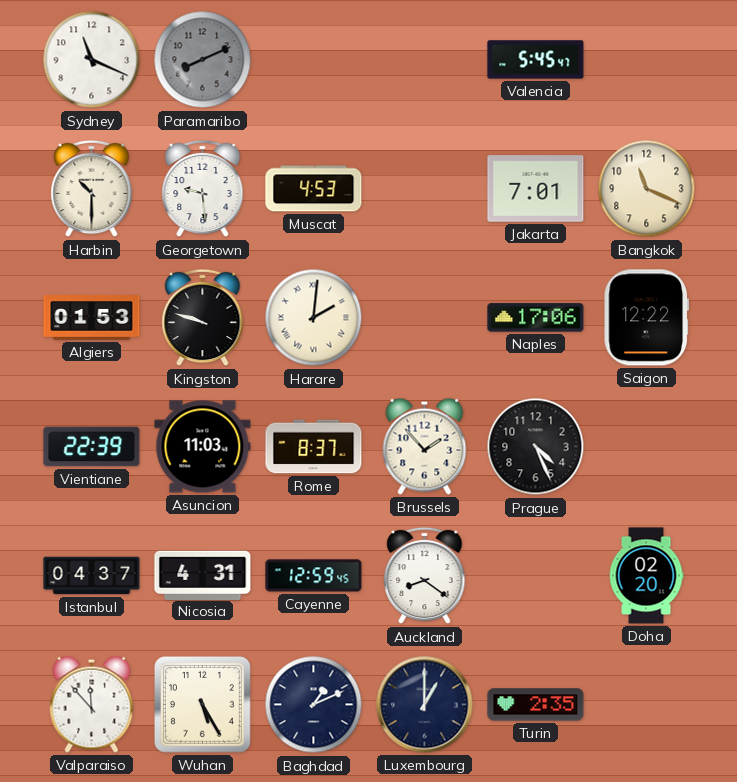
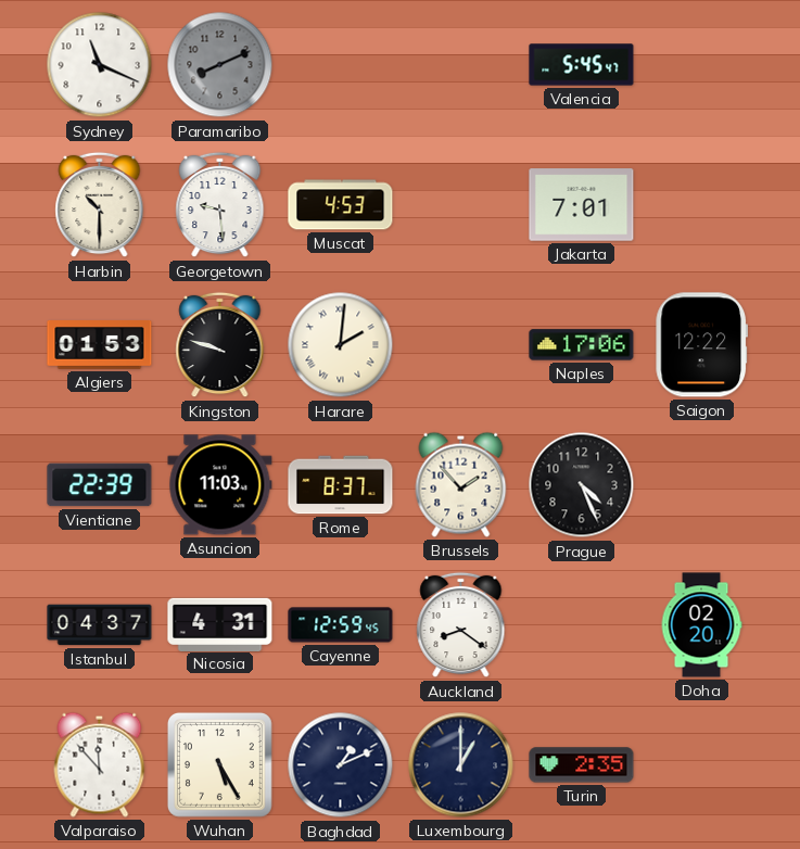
Bangkok: 11:19 -> none (647, 189)
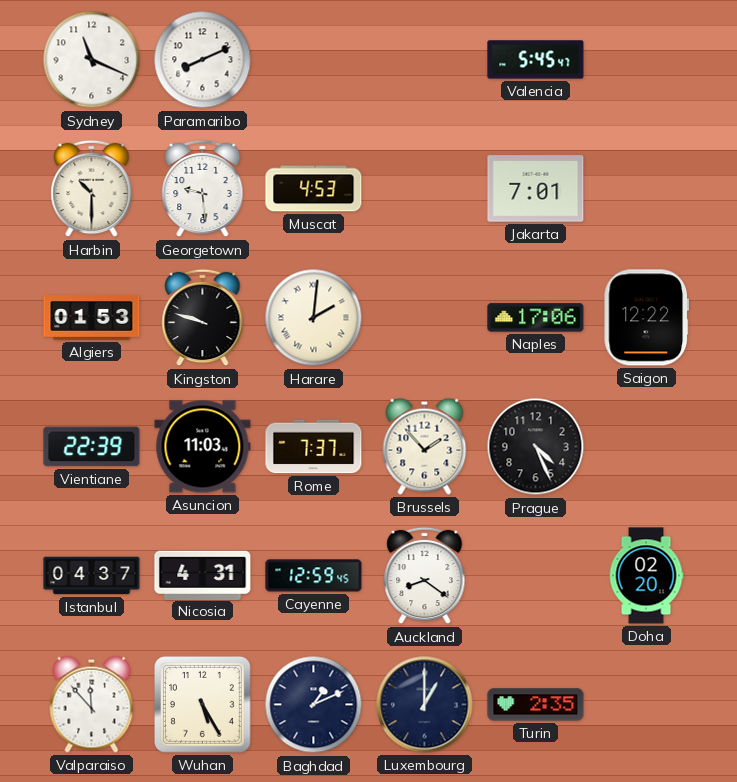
Paramaribo dial: grey -> white (203, 60)
Rome: 8:37 -> 7:37 (314, 447)
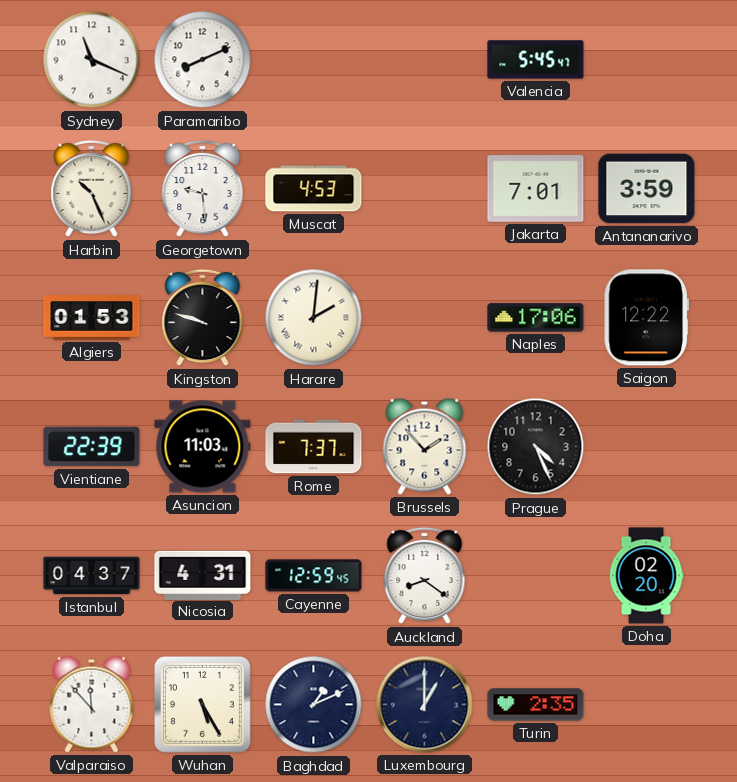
Harbin: 10:30 -> 10:26 (92, 189)
Antananarivo: none -> 3:59 (647, 189)
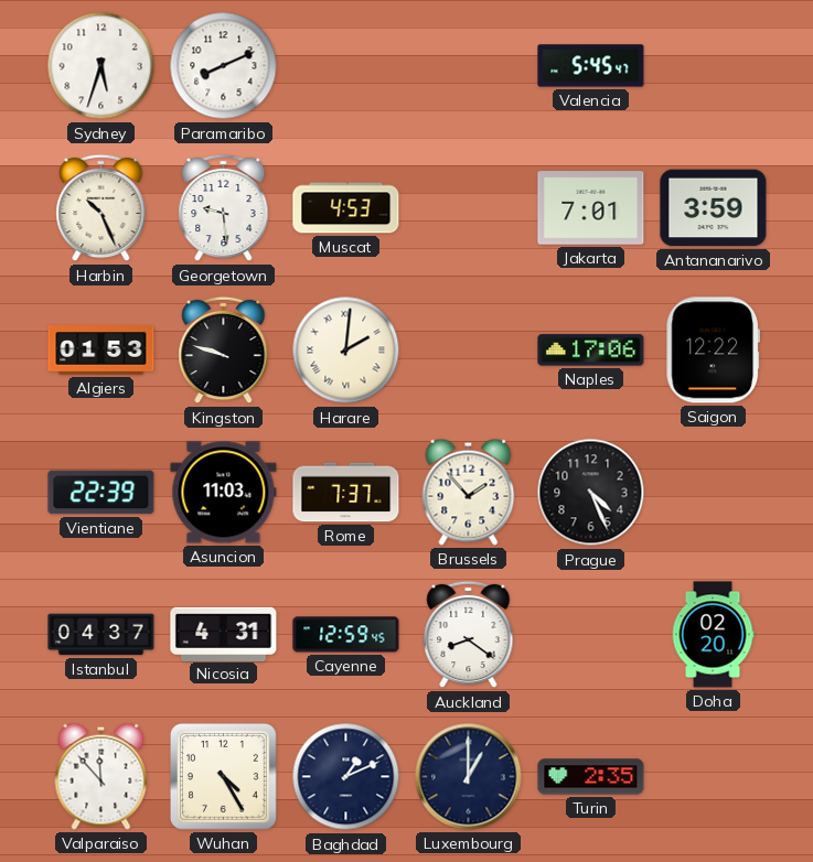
Sydney: 11:19 -> 5:33 (101, 66)
Wuhan: 5:25 -> 4:25 (223, 776)
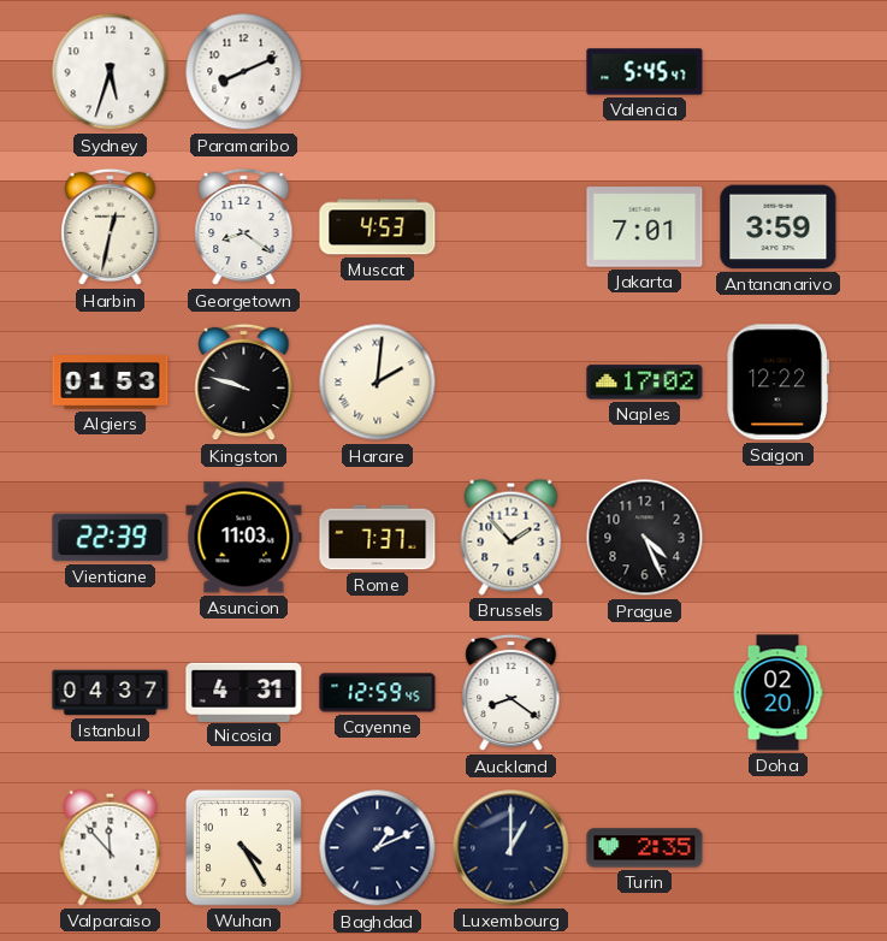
Harbin: 10:26 -> 12:32 (111, 227)
Georgetown: 9:29 -> 8:21 (244, 227)
Naples: 17:06 -> 17:02 (645, 383)
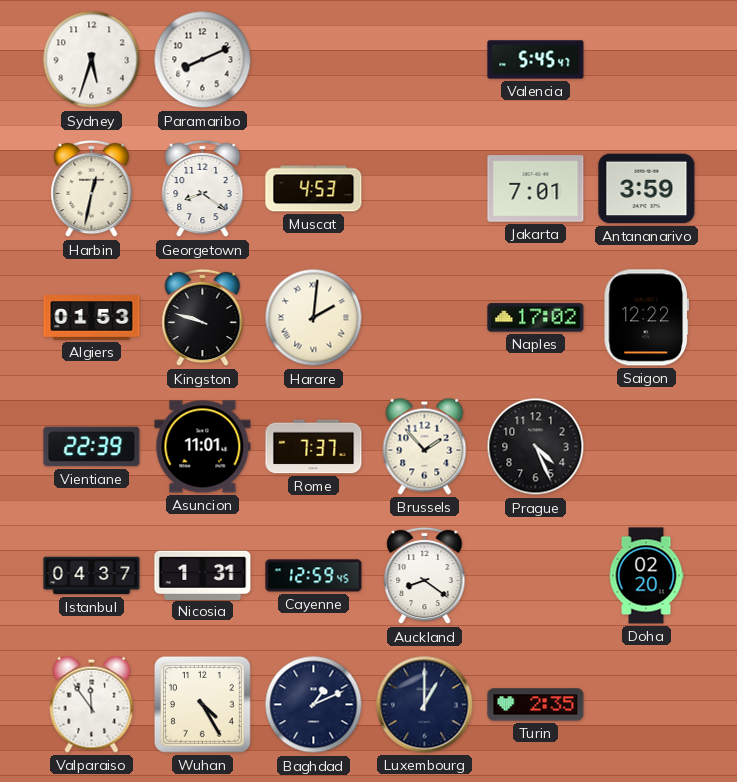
Asuncion: 11:03 -> 11:01 (203, 447)
Nicosia: 4:31 -> 1:31 (203, 575)
Valparaiso: 11:53 -> 11:54 (92, 704)
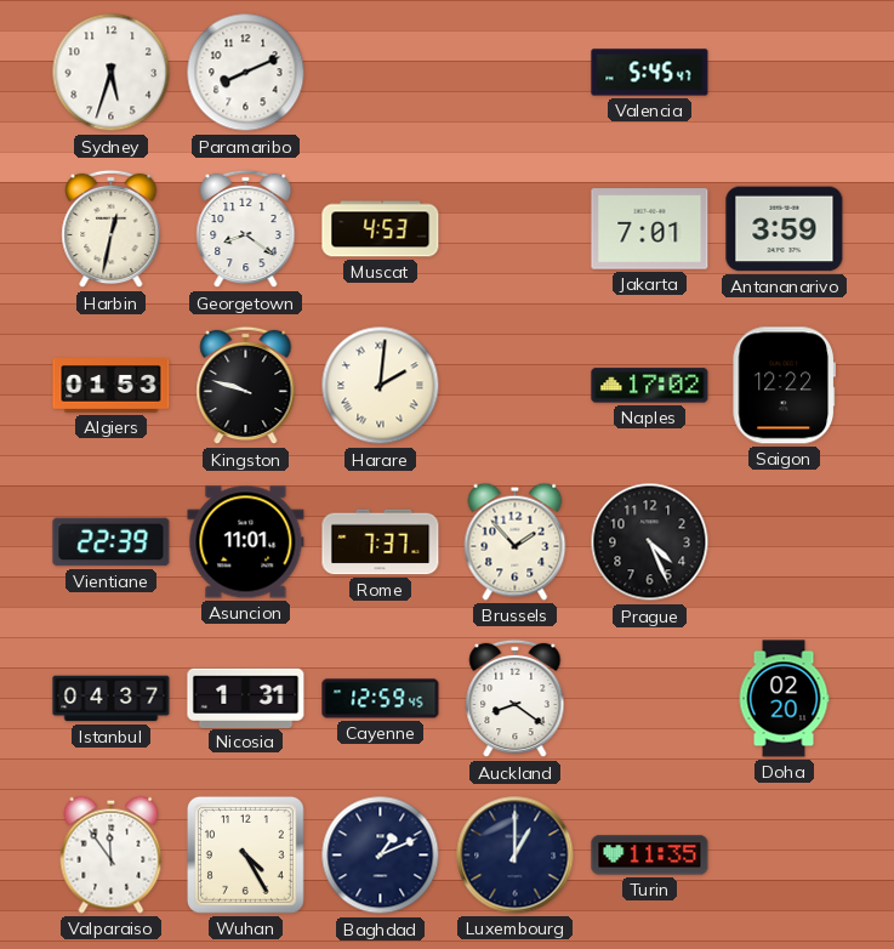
Turin: 2:35 -> 11:35 (650, 856)
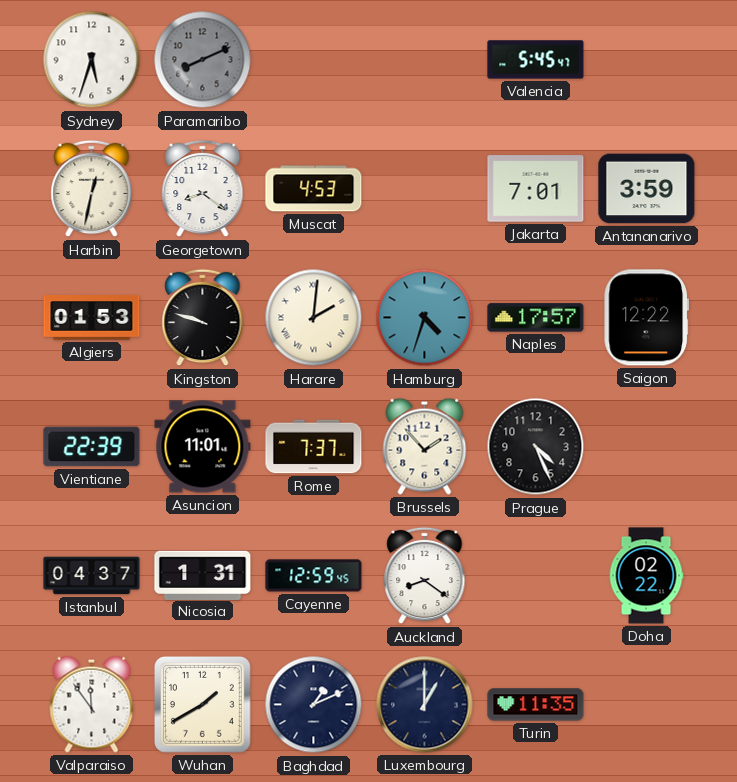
Paramaribo dial: white -> grey (203, 60)
Hamburg: none -> 4:33 (425, 318)
Naples: 17:02 -> 17:57 (536, 318)
Doha: 02:20 -> 02:22 (646, 576)
Wuhan: 4:25 -> 1:40 (202, 704)
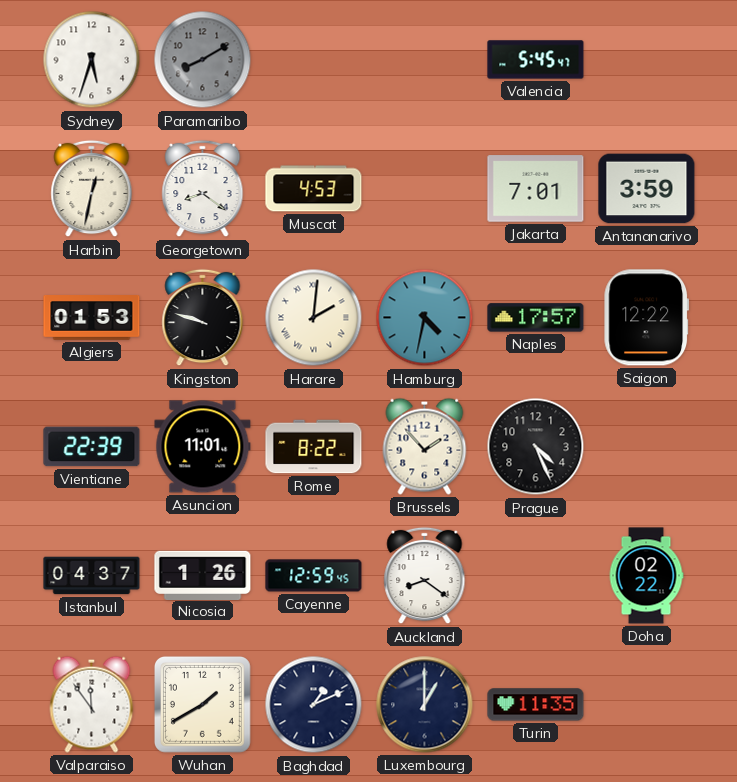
Paramaribo: 8:11 -> 8:10 (203, 60)
Hamburg: 4:33 -> 4:32 (425, 318)
Rome: 7:37 -> 8:22 (314, 447)
Nicosia: 1:31 -> 1:26 (203, 575)
